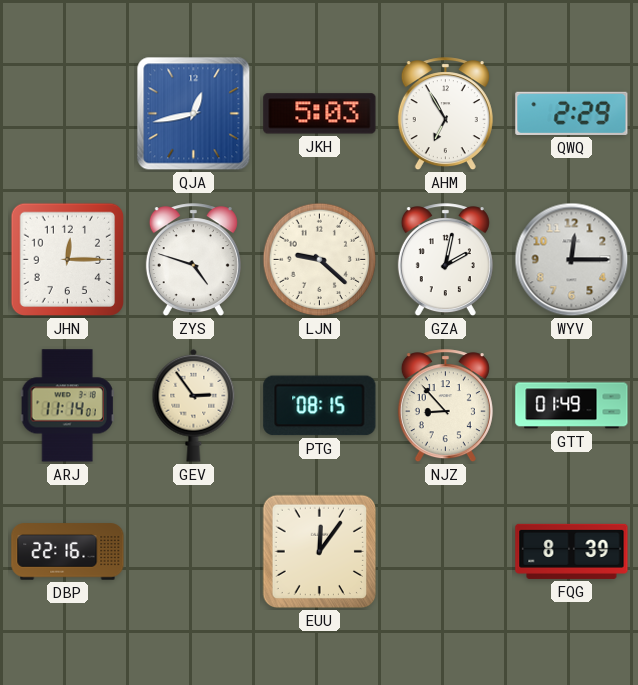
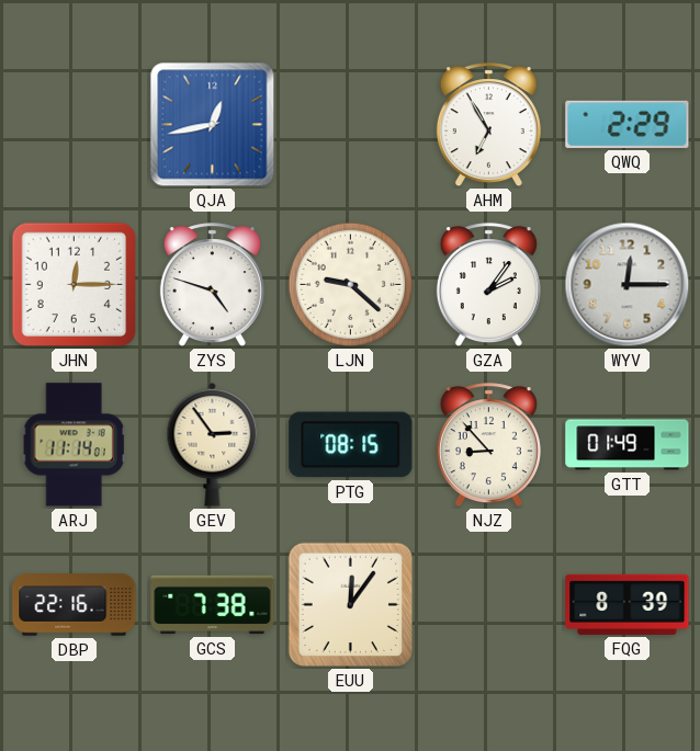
JKH: 5:03 -> none (320, 114)
GZA: 2:02 -> 2:06 (488, 285)
GCS: none -> 7:38 (213, 605)
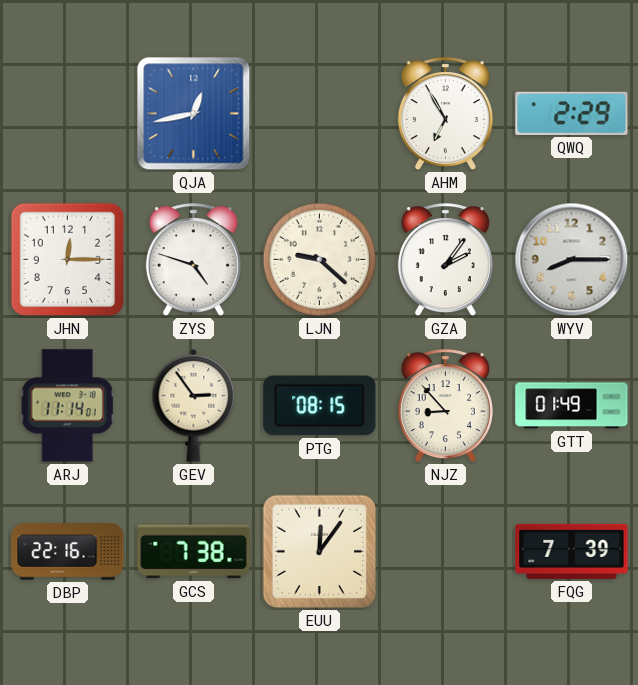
WYV: 12:15 -> 8:15 (572, 260)
FQG: 8:39 -> 7:39 (572, 551)
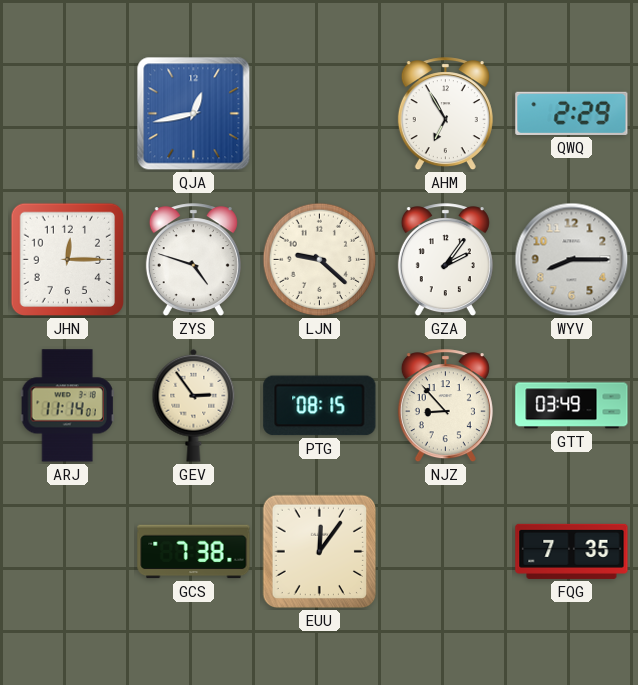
GTT: 01:49 -> 03:49 (572, 406)
DBP: 22:16 -> none (68, 552)
FQG: 7:39 -> 7:35 (572, 551)
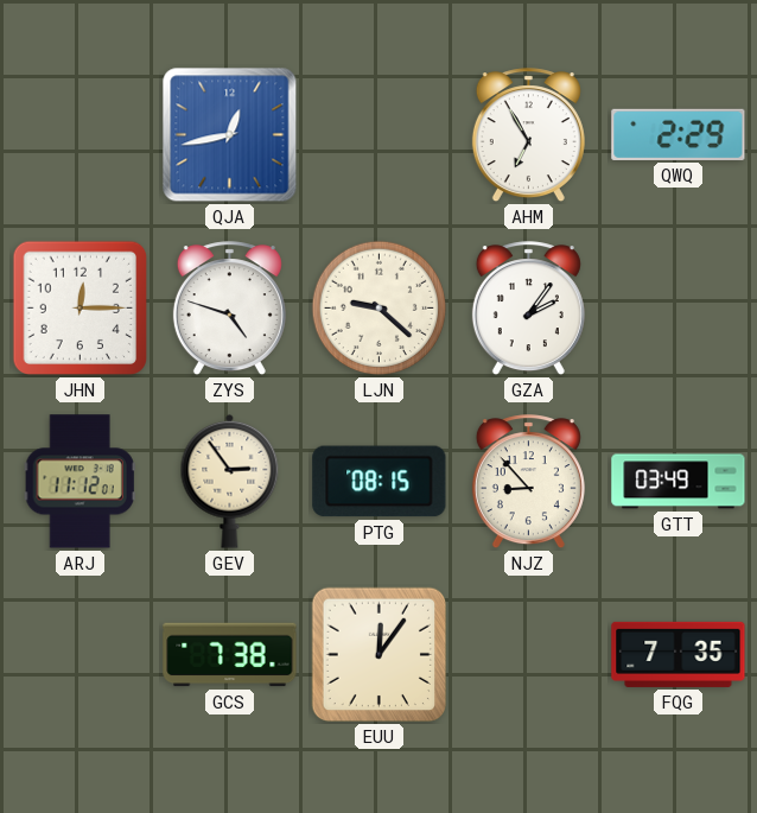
WYV: 8:15 -> none (572, 260)
ARJ: 11:14 -> 11:12 (79, 482)
